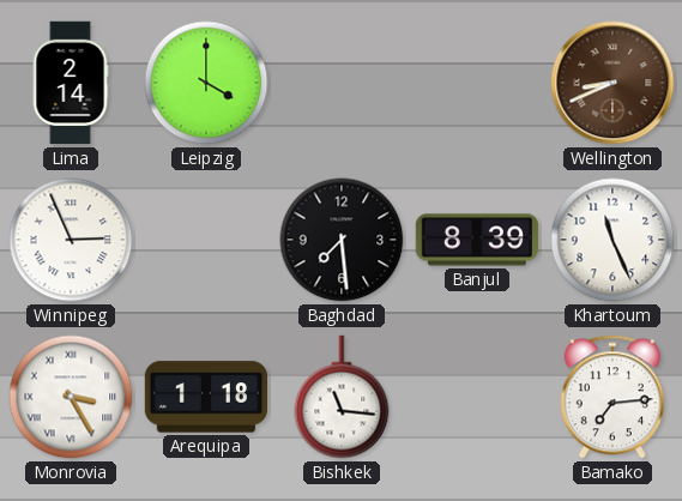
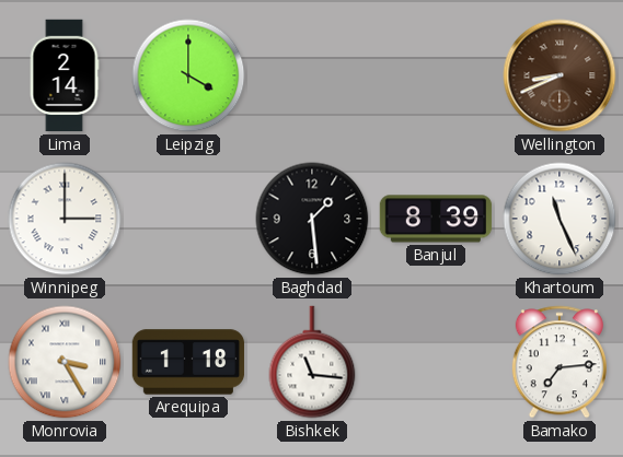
Winnipeg: 2:56 -> 3:00 (65, 219)
Baghdad: 7:29 -> 1:29 (312, 219)
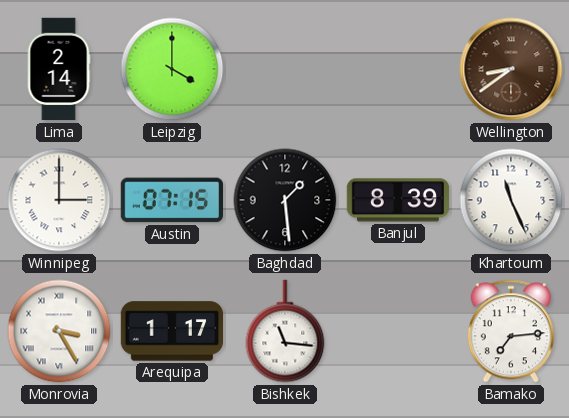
Wellington: 8:41 -> 8:39 (511, 69)
Austin: none -> 07:15 (171, 200)
Arequipa: 1:18 -> 1:17 (172, 331)
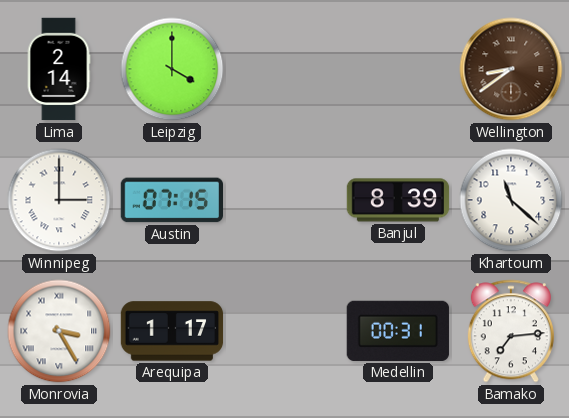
Baghdad: 1:29 -> none (285, 200)
Khartoum: 11:26 -> 11:22 (511, 200)
Bishkek: 11:16 -> none (285, 331)
Medellin: none -> 00:31 (398, 331)
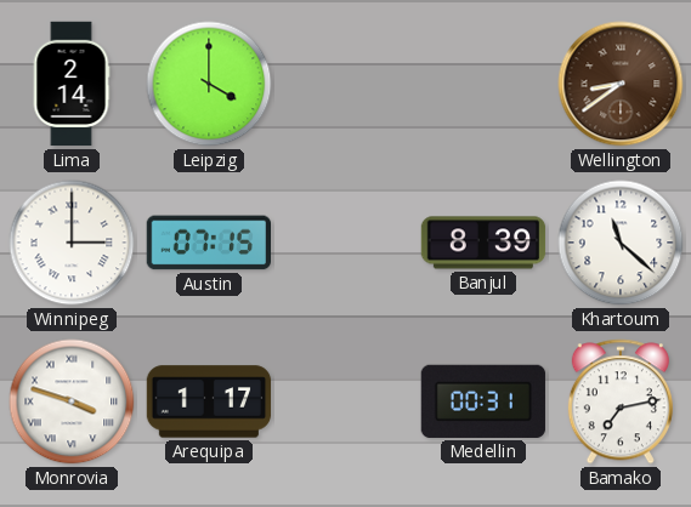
Monrovia: 3:25 -> 3:48 (72, 401)
Bamako: 7:14 -> 7:13 (621, 401)
